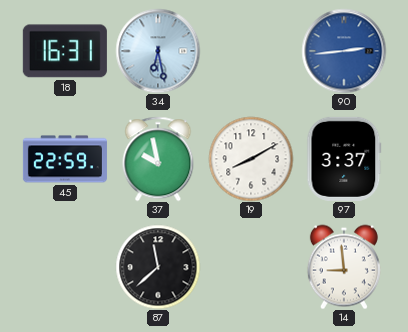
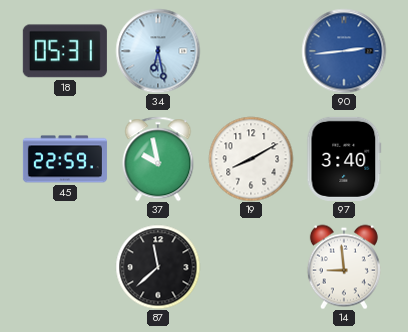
18: 16:31 -> 05:31 (65, 51)
97: 3:37 -> 3:40 (344, 159)
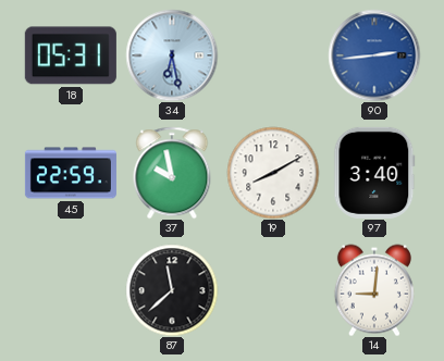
14: 8:59 -> 9:01 (374, 290)
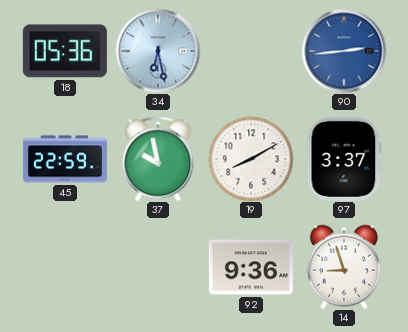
18: 05:31 -> 05:36 (65, 51)
97: 3:40 -> 3:37 (344, 159)
87: 11:38 -> none (172, 290)
92: none -> 9:36 (251, 267)
14: 9:01 -> 8:57 (344, 267)
